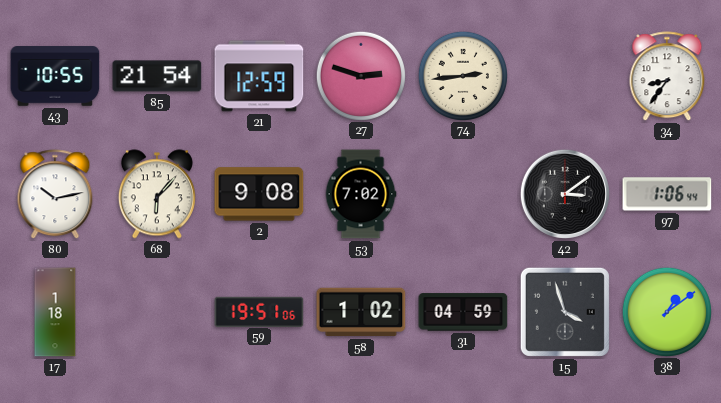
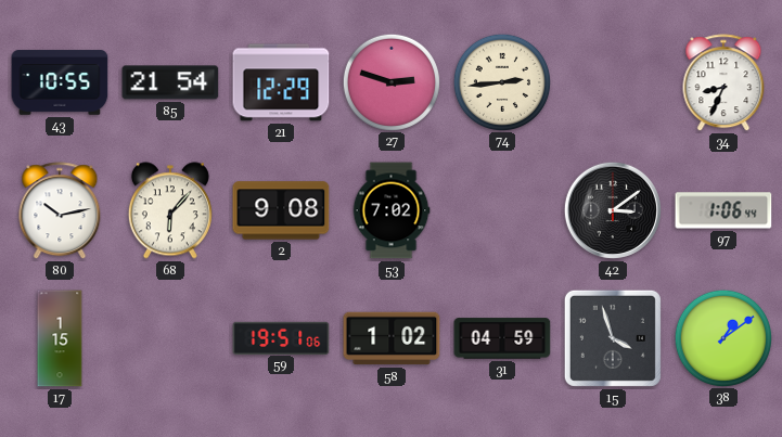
21: 12:59 -> 12:29 (281, 82)
34: 8:36 -> 8:34 (723, 83)
17: 1:18 -> 1:15 (60, 338)
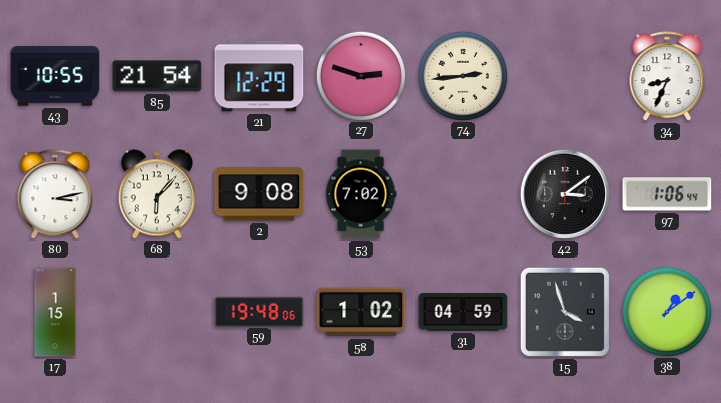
80: 10:13 -> 3:13 (55, 195)
59: 19:51 -> 19:48 (259, 311)
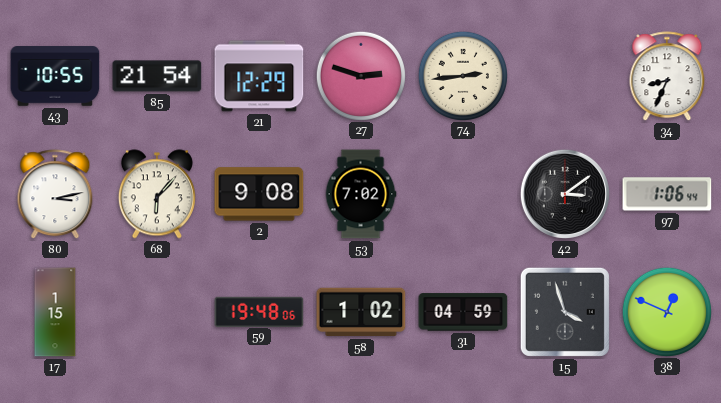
38: 1:09 -> 12:49 (666, 311)
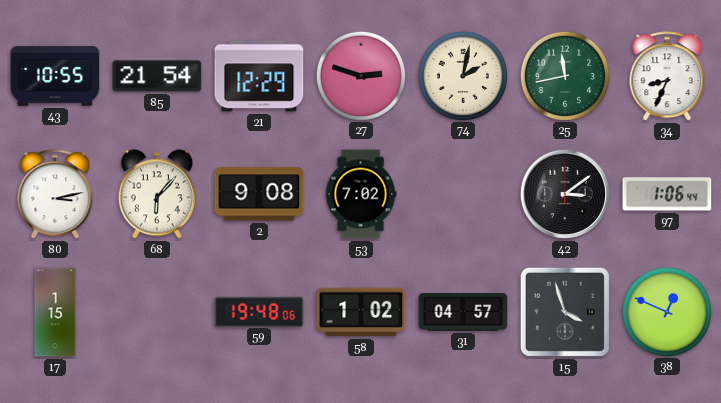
74: 2:44 -> 2:02 (462, 75)
25: none -> 11:43 (564, 75)
31: 04:59 -> 04:57 (463, 312)
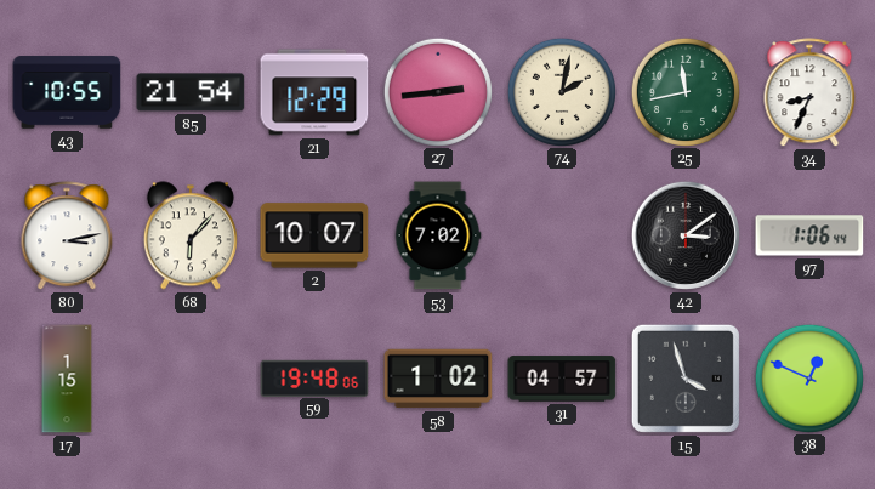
27: 2:48 -> 2:44 (437, 91)
2: 9:08 -> 10:07 (314, 235)
